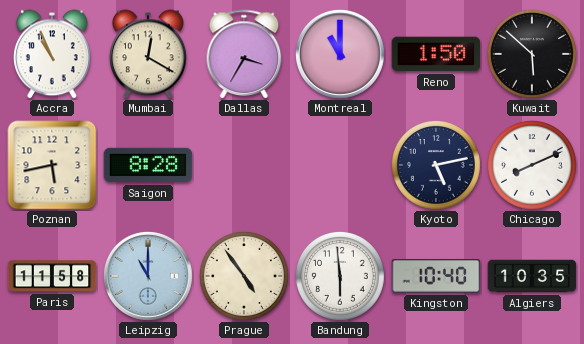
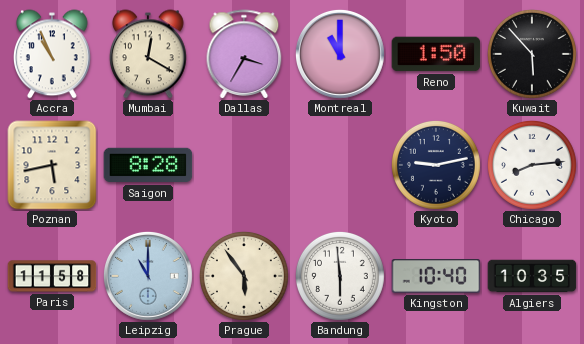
Kuwait: 5:52 -> 5:53 (532, 54)
Kyoto: 5:13 -> 9:13 (436, 165)
Chicago: 8:11 -> 8:14 (532, 165)
Prague: 4:54 -> 5:54 (244, 276)
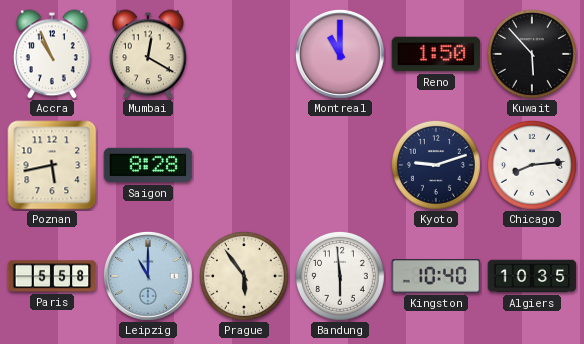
Dallas: 3:35 -> none (244, 54)
Kyoto: 9:13 -> 9:12 (436, 165)
Paris: 11:58 -> 5:58 (52, 276)
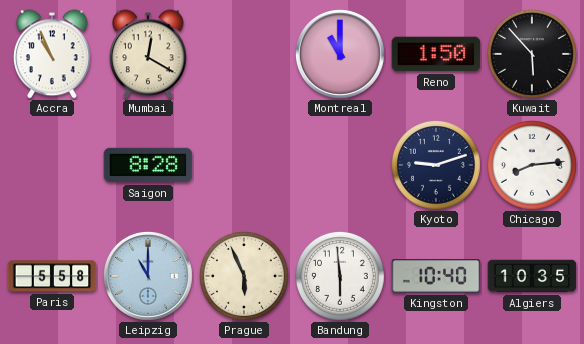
Poznan: 5:43 -> none (52, 165)
Prague: 5:54 -> 5:56 (244, 276)
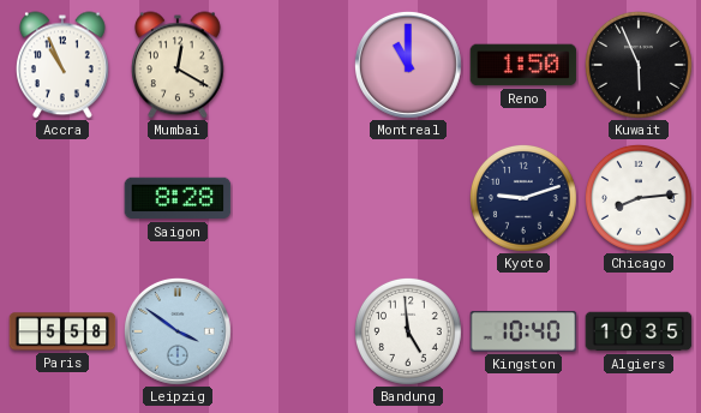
Kuwait: 5:53 -> 5:56 (639, 65)
Leipzig: 11:00 -> 3:51 (178, 331)
Prague: 5:56 -> none (244, 276)
Bandung: 5:59 -> 4:59 (408, 331)
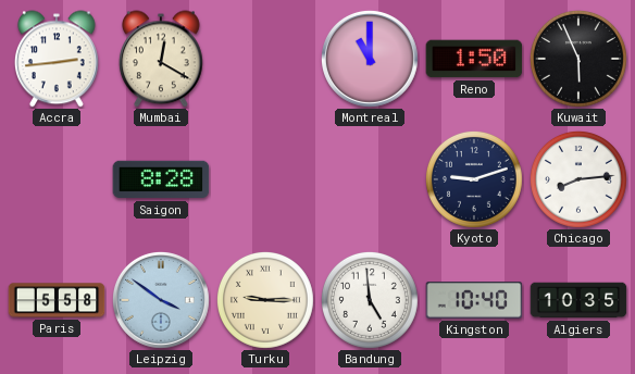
Accra: 10:56 -> 2:44 (57, 59)
Turku: none -> 9:15 (265, 300)
